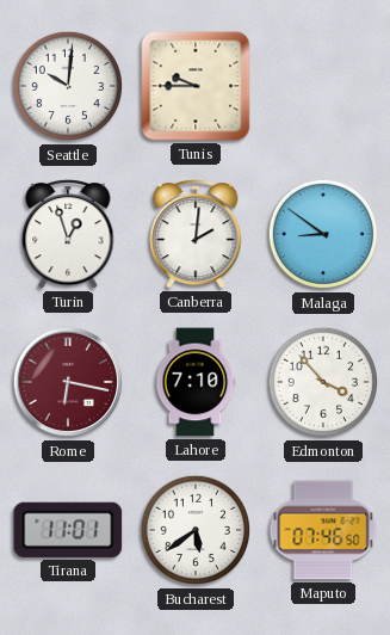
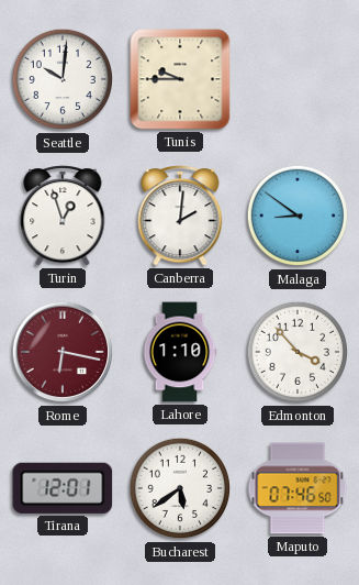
Lahore: 7:10 -> 1:10 (180, 352)
Tirana: 11:01 -> 12:01 (63, 488)
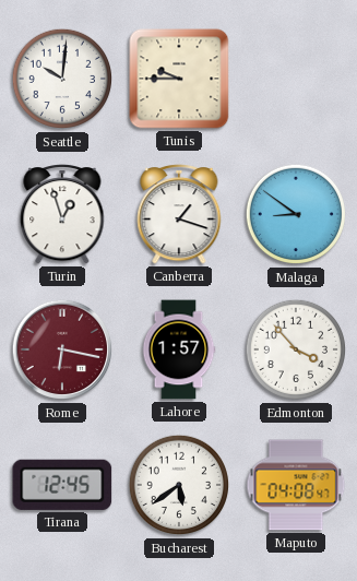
Canberra: 2:01 -> 1:18 (179, 215)
Lahore: 1:10 -> 1:57 (179, 349)
Tirana: 12:01 -> 12:45 (62, 485)
Maputo: 07:46 -> 04:08 (296, 485)
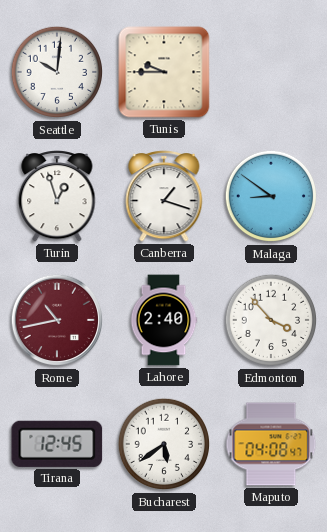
Rome: 6:17 -> 10:43 (57, 320)
Lahore: 1:57 -> 2:40 (164, 320)
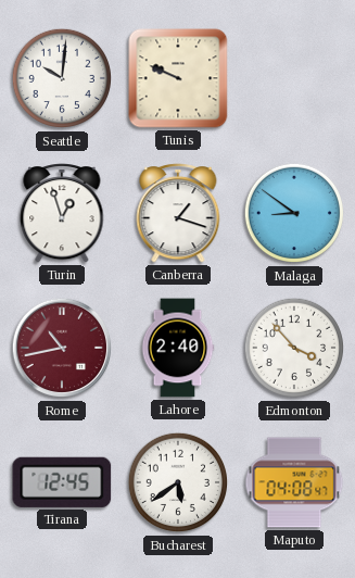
Tunis: 9:45 -> 9:49 (178, 78)
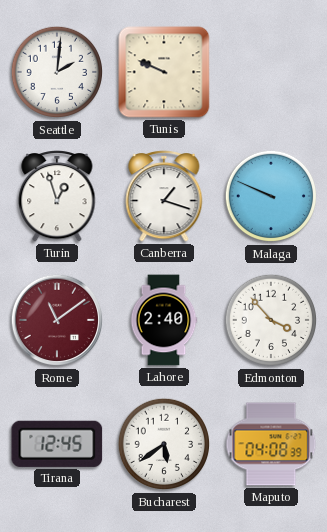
Seattle: 10:01 -> 2:01 (57, 72)
Malaga: 8:51 -> 9:49 (271, 196)
Rome: 10:43 -> 11:09 (57, 320)
Maputo: 04:08:47 -> 04:08:39 (271, 444)
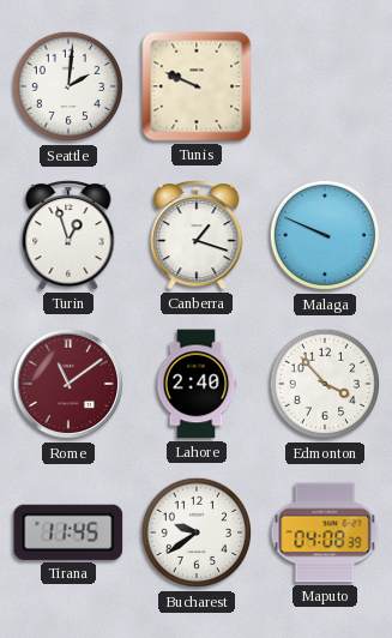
Tirana: 12:45 -> 11:45 (68, 532)
Bucharest: 5:39 -> 9:39 (197, 532)
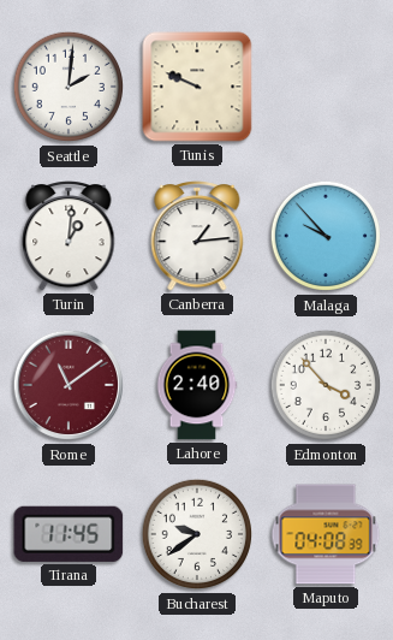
Turin: 12:57 -> 1:01 (69, 237)
Canberra: 1:18 -> 1:14 (197, 237)
Malaga: 9:49 -> 9:53 (326, 236)
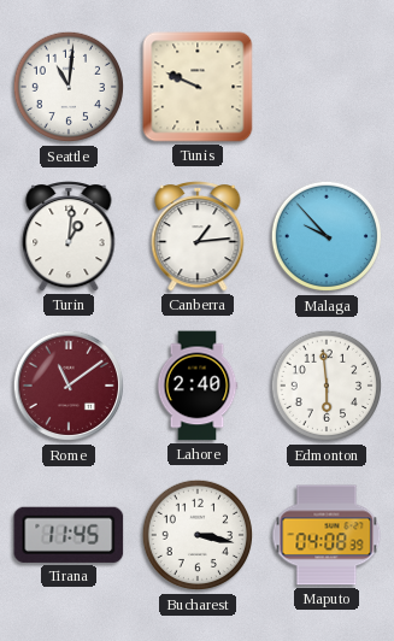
Seattle: 2:01 -> 11:01 (69, 87)
Edmonton: 3:53 -> 5:59 (327, 386)
Bucharest: 9:39 -> 3:17 (198, 535)
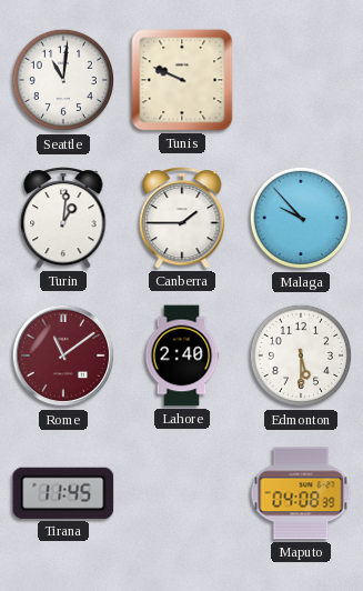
Canberra: 1:14 -> 1:45 (182, 219)
Edmonton: 5:59 -> 5:30 (301, 355)
Bucharest: 3:17 -> none (198, 535)
